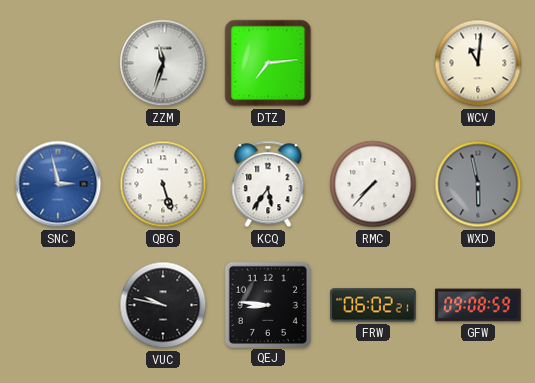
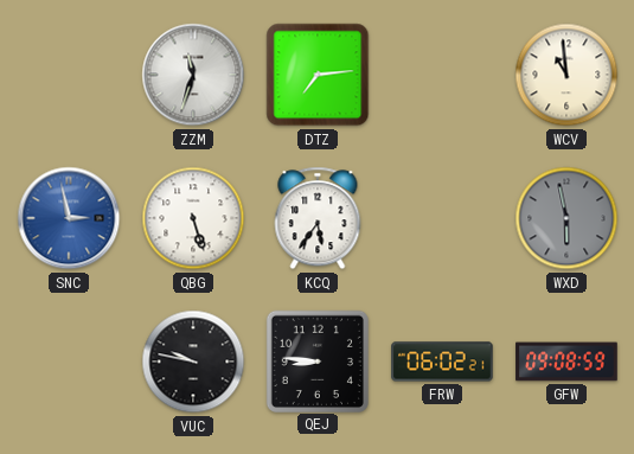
WCV: 11:01 -> 10:59 (566, 75)
RMC: 7:37 -> none (373, 184)
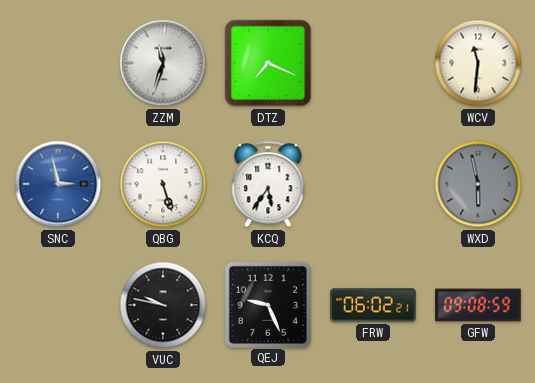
DTZ: 7:14 -> 7:19 (268, 63)
WCV: 10:59 -> 11:31 (478, 63)
QEJ: 8:46 -> 9:26 (267, 304)
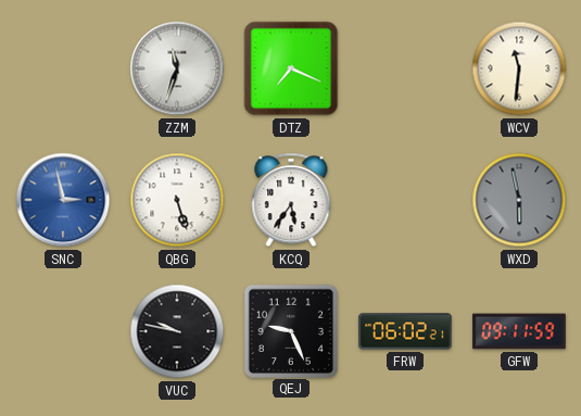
GFW: 09:08 -> 09:11 (519, 331)
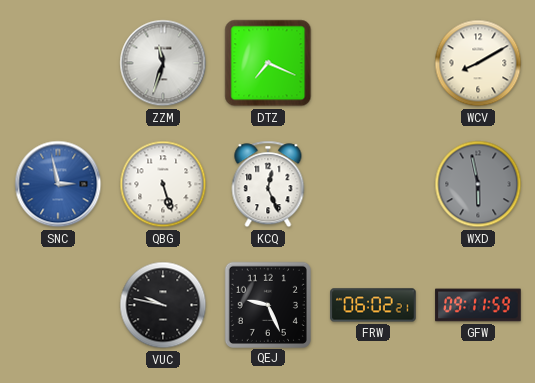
WCV: 11:31 -> 8:10 (478, 63)
KCQ: 5:36 -> 12:26 (268, 184)
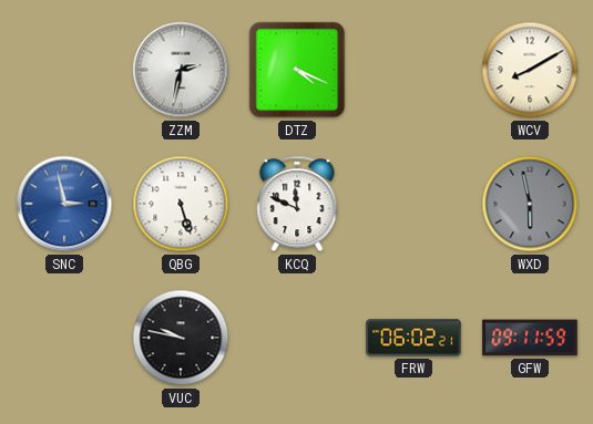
ZZM: 11:33 -> 2:32 (181, 70)
DTZ: 7:19 -> 4:19 (297, 70)
KCQ: 12:26 -> 11:49 (297, 204)
QEJ: 9:26 -> none (267, 304)
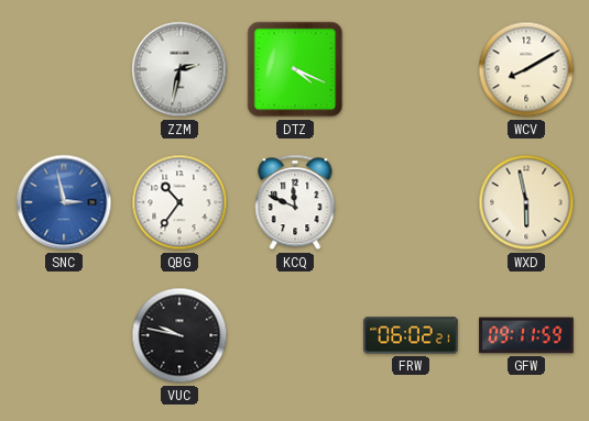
QBG: 5:27 -> 10:36 (179, 202)
WXD dial: grey -> cream (526, 202)
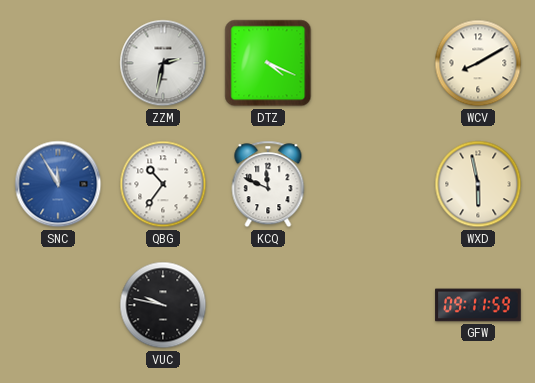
SNC: 2:58 -> 11:55 (58, 184)
FRW: 06:02 -> none (411, 335)
